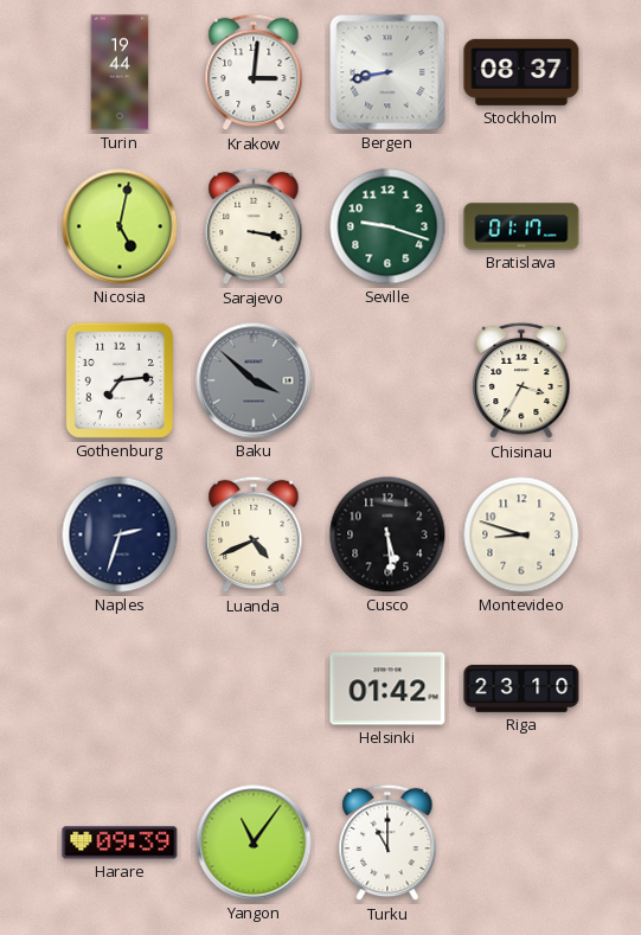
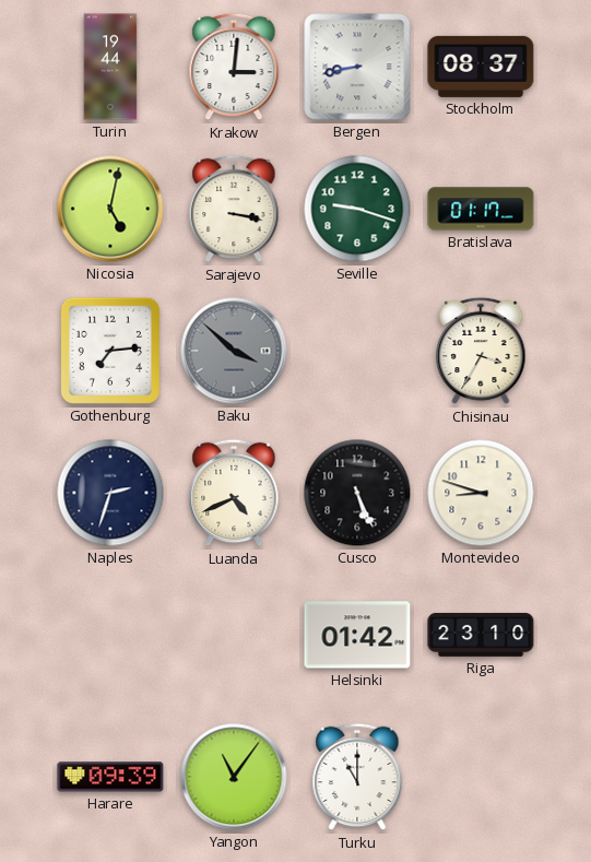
Cusco: 5:29 -> 5:26 (357, 493)
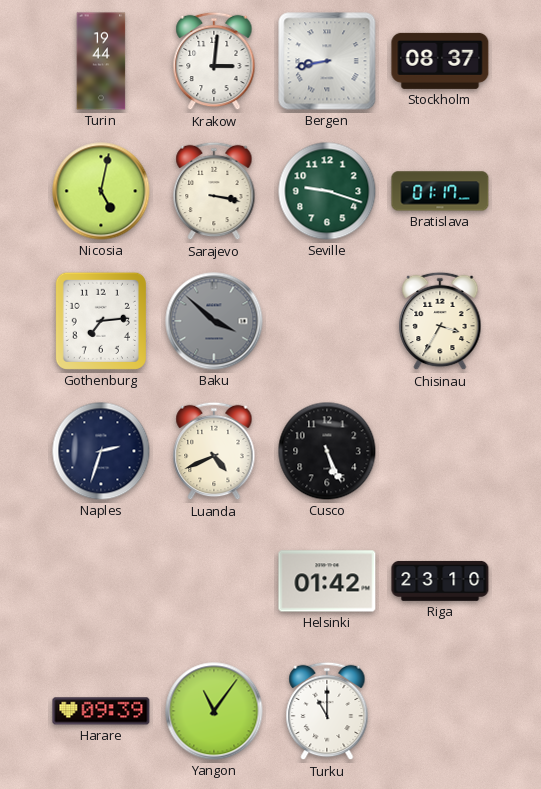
Montevideo: 8:48 -> none (481, 493)
